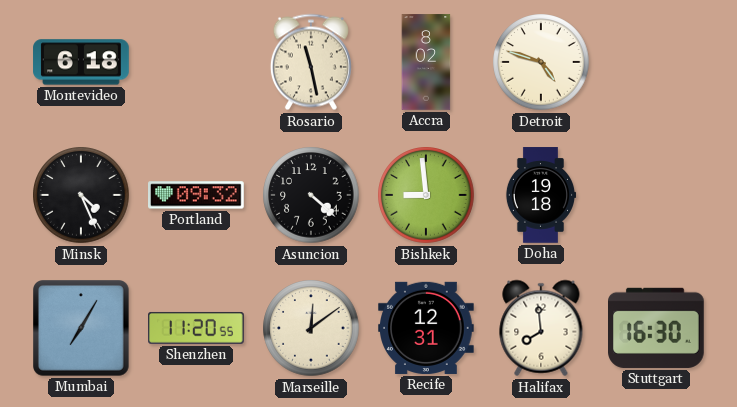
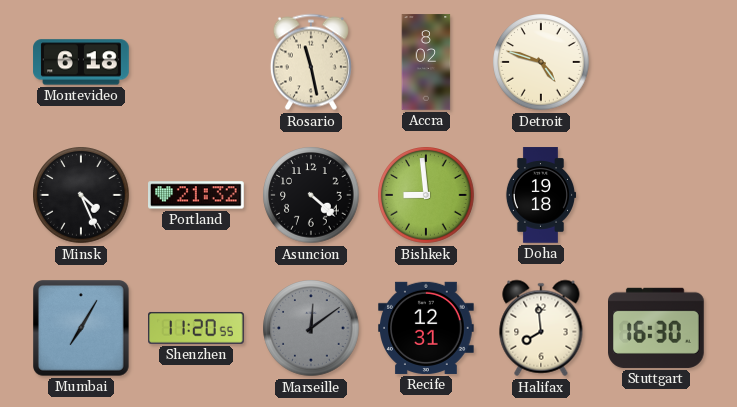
Portland: 09:32 -> 21:32 (196, 195)
Marseille dial: cream -> grey (311, 328)
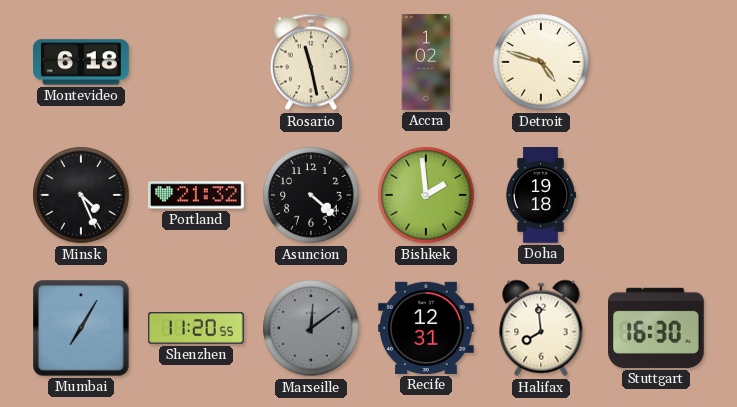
Accra: 8:02 -> 1:02 (426, 62)
Bishkek: 8:59 -> 1:59 (426, 195)
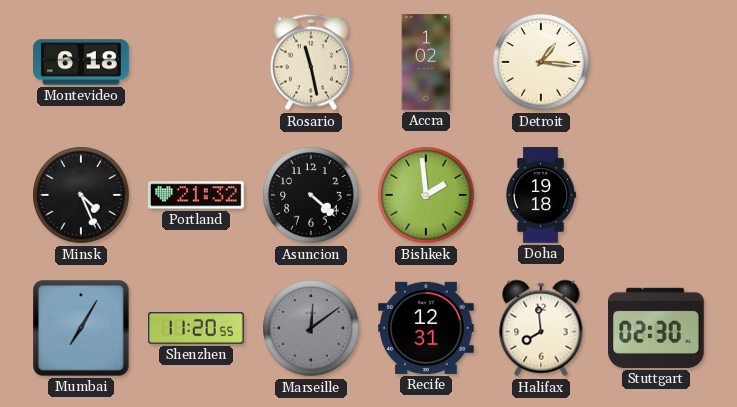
Detroit: 4:48 -> 1:16 (541, 62)
Stuttgart: 16:30 -> 02:30 (657, 328)
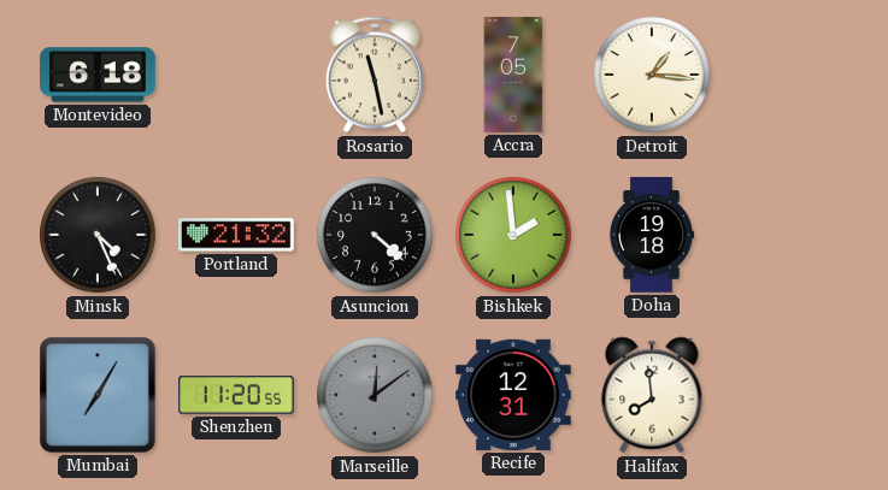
Accra: 1:02 -> 7:05 (513, 75)
Stuttgart: 02:30 -> none (657, 328)
